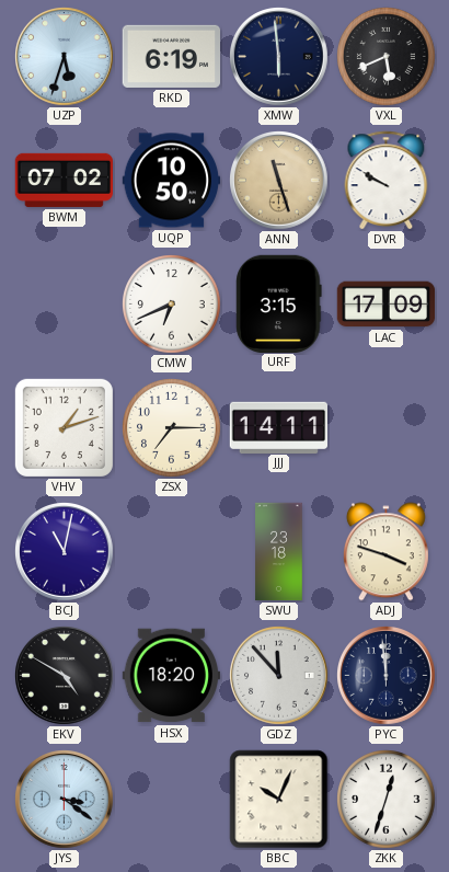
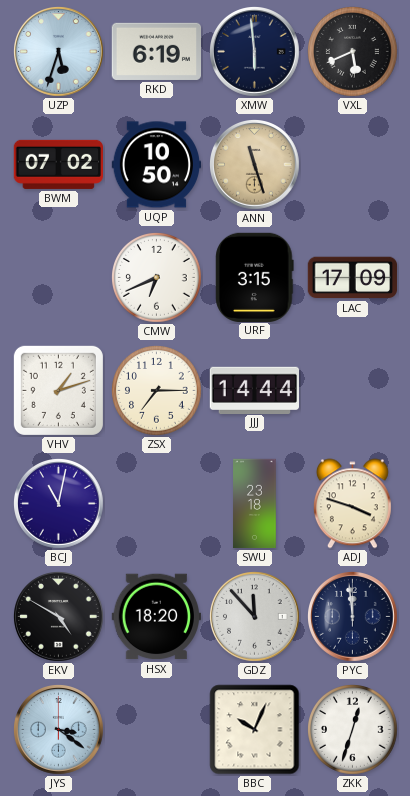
DVR: 9:50 -> none (387, 181)
JJJ: 14:11 -> 14:44 (254, 390)
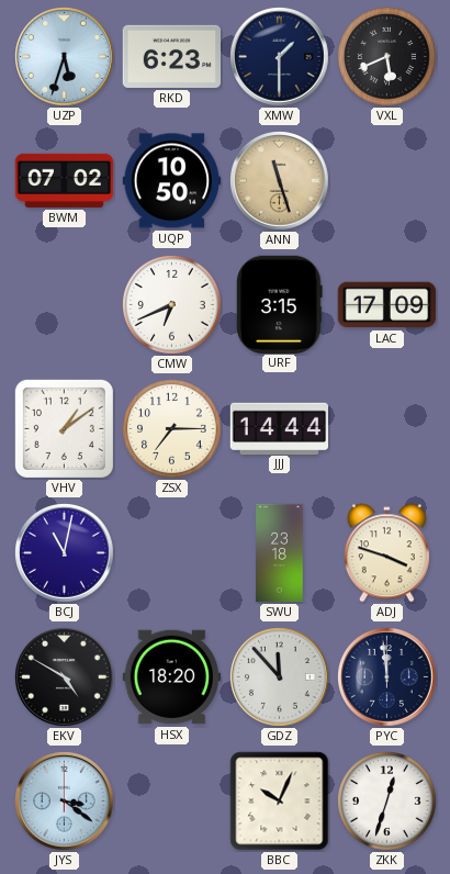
RKD: 6:19 -> 6:23 (171, 56)
XMW: 5:59 -> 1:30 (280, 57)
VHV: 1:12 -> 1:09 (64, 428)
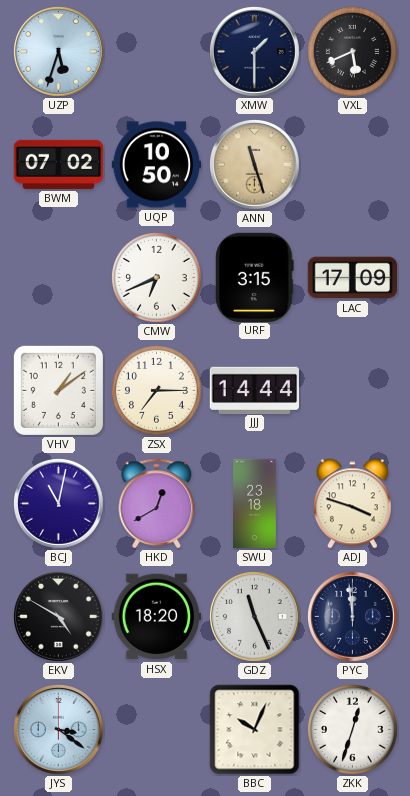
RKD: 6:23 -> none (171, 56)
HKD: none -> 12:40 (157, 504)
GDZ: 11:53 -> 11:26 (255, 617)
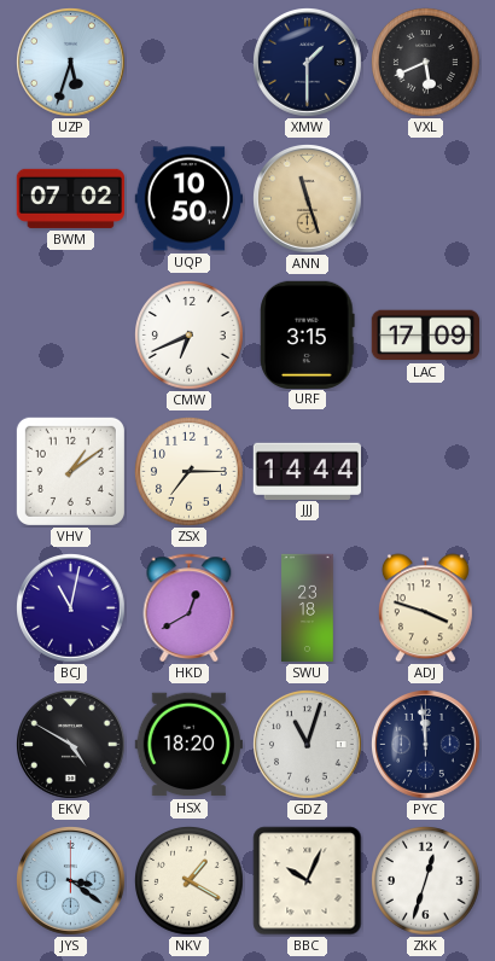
GDZ: 11:26 -> 11:03 (308, 745)
NKV: none -> 1:20 (190, 881)
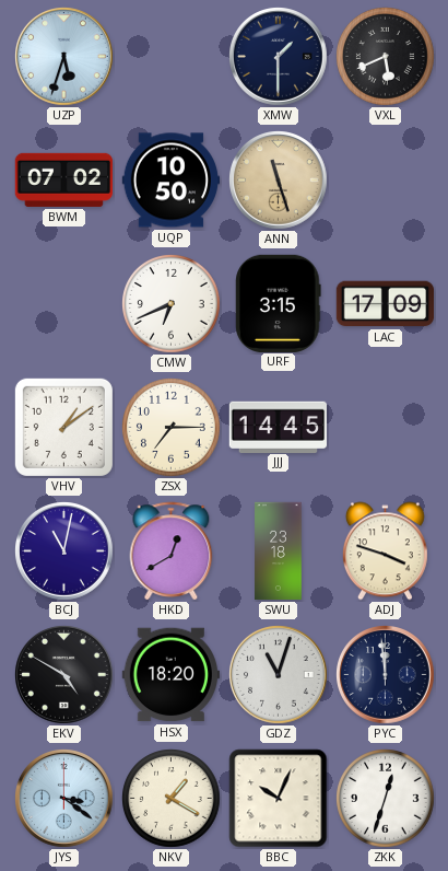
JJJ: 14:44 -> 14:45 (278, 427)
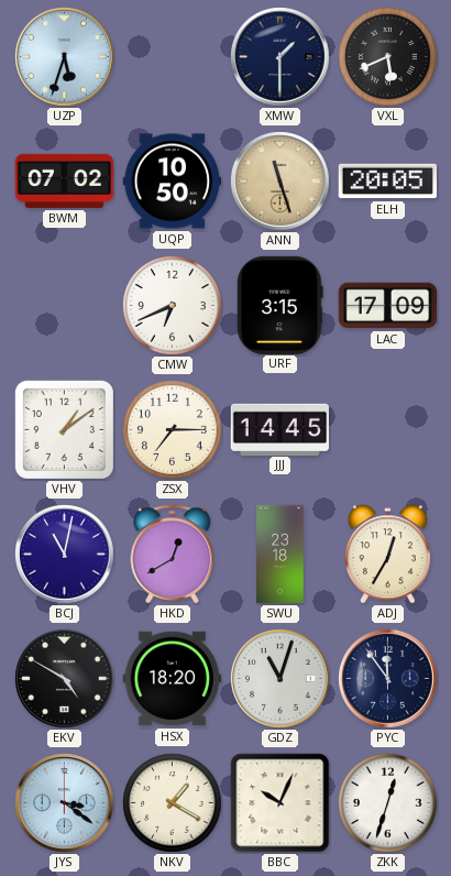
ELH: none -> 20:05 (387, 182)
ADJ: 3:48 -> 12:35 (387, 555)
PYC: 11:59 -> 11:54 (388, 679)
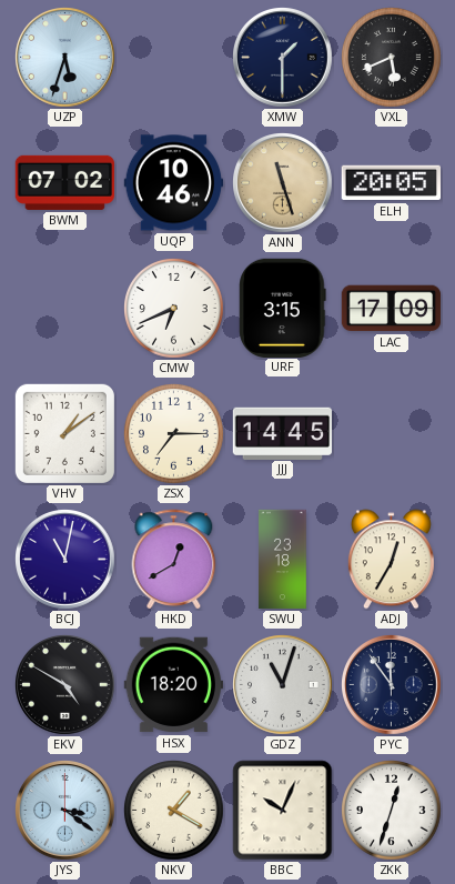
UQP: 10:50 -> 10:46 (174, 183)
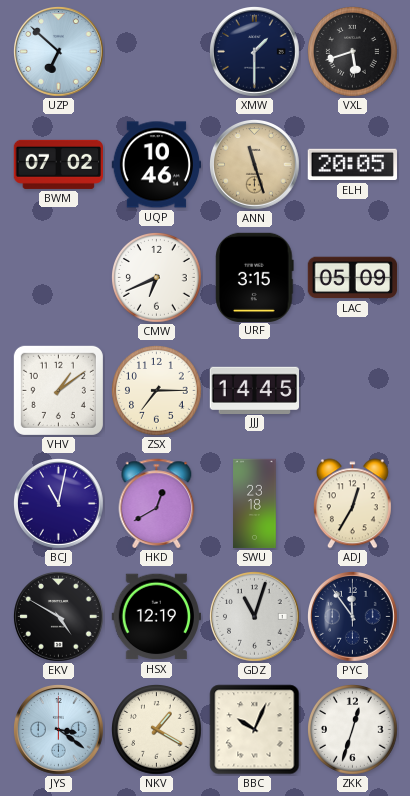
UZP: 5:33 -> 6:52 (59, 52)
VXL: 5:41 -> 5:42 (353, 52)
LAC: 17:09 -> 05:09 (353, 278)
HSX: 18:20 -> 12:19 (156, 617)
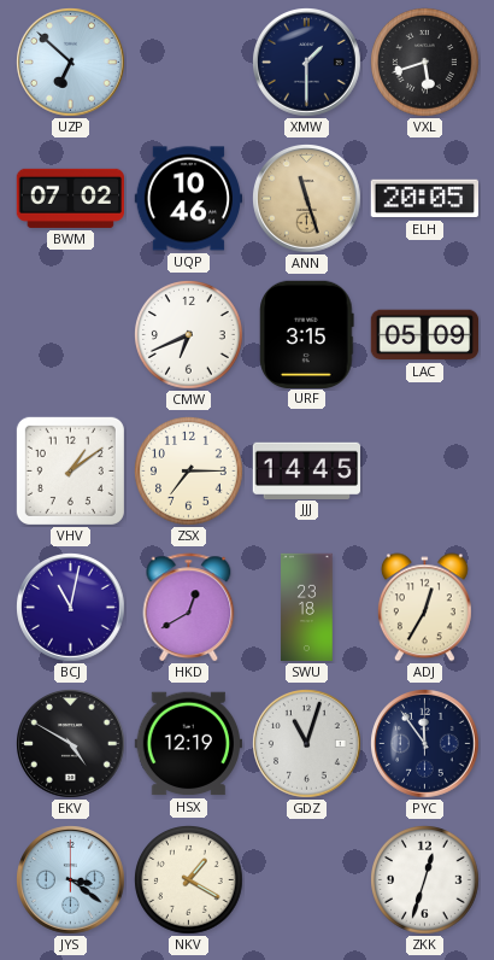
BBC: 10:04 -> none (255, 730)
